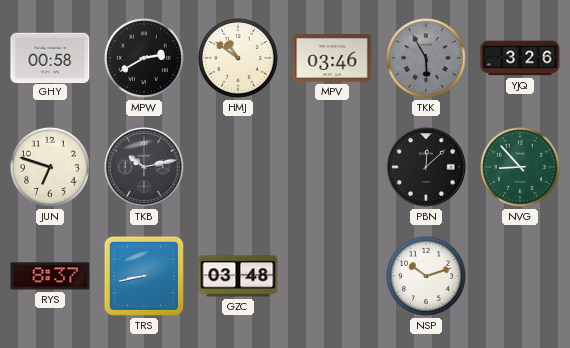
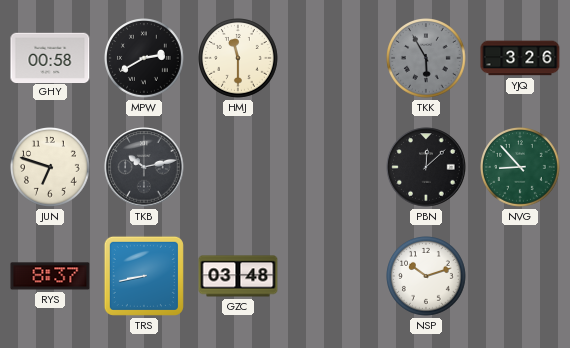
HMJ: 10:51 -> 11:30 (239, 59)
MPV: 03:46 -> none (332, 58)
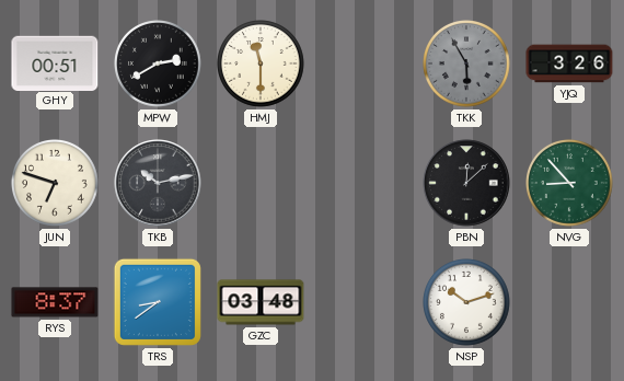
GHY: 00:58 -> 00:51 (55, 62)
TRS: 8:43 -> 8:39 (158, 302)
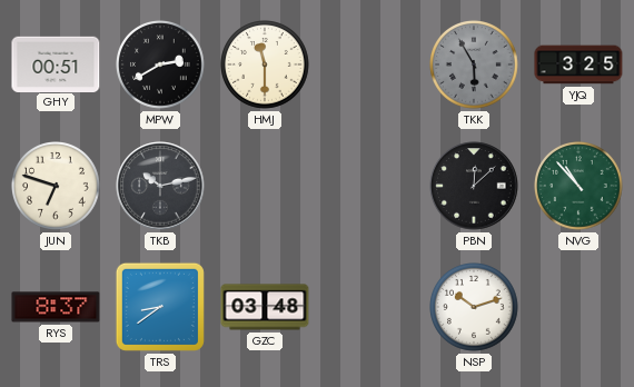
YJQ: 3:26 -> 3:25 (578, 64)
NVG: 8:53 -> 10:53 (579, 187)
